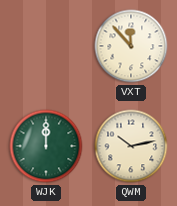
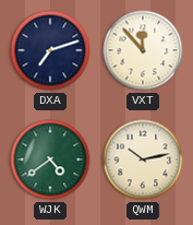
DXA: none -> 7:12 (50, 50)
WJK: 12:00 -> 4:39 (50, 159)
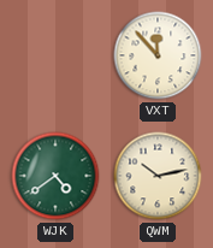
DXA: 7:12 -> none (50, 50)
